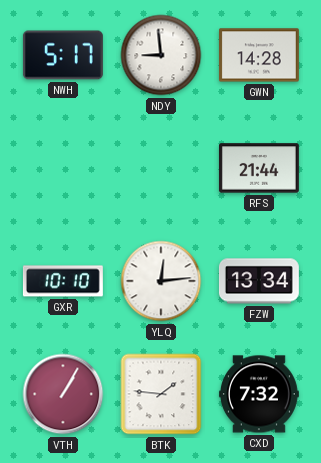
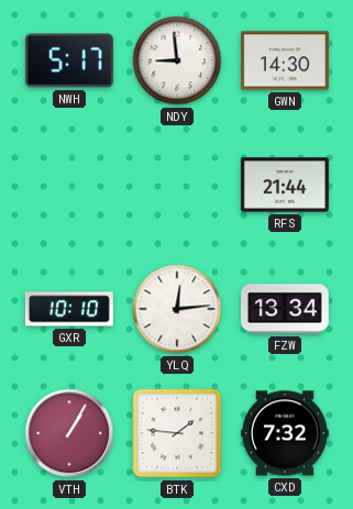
GWN: 14:28 -> 14:30 (285, 60)
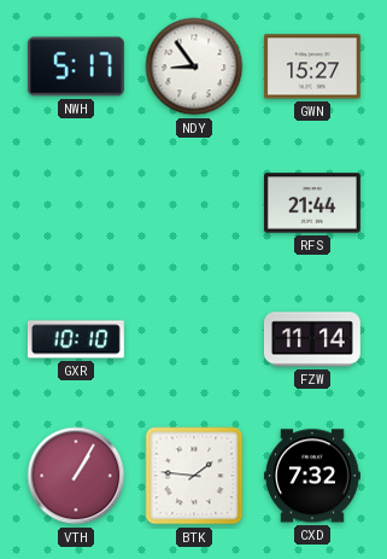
NDY: 8:59 -> 8:54 (194, 66)
GWN: 14:30 -> 15:27 (312, 66)
YLQ: 12:14 -> none (177, 309)
FZW: 13:34 -> 11:14 (312, 339)
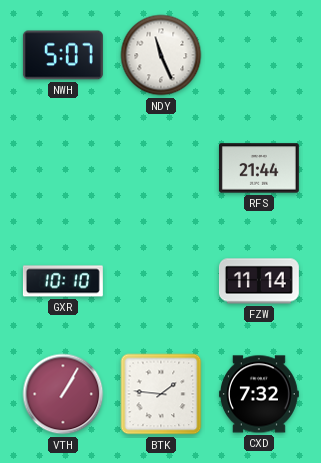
NWH: 5:17 -> 5:07 (63, 55)
NDY: 8:54 -> 11:26 (161, 55)
GWN: 15:27 -> none (312, 66)
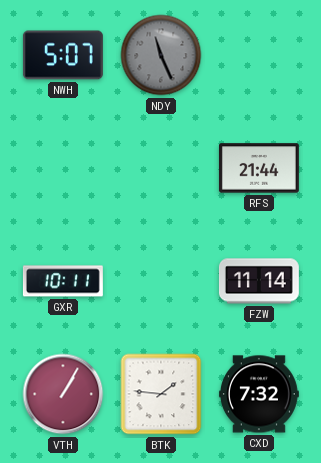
NDY dial: white -> grey (161, 55)
GXR: 10:10 -> 10:11 (63, 281)
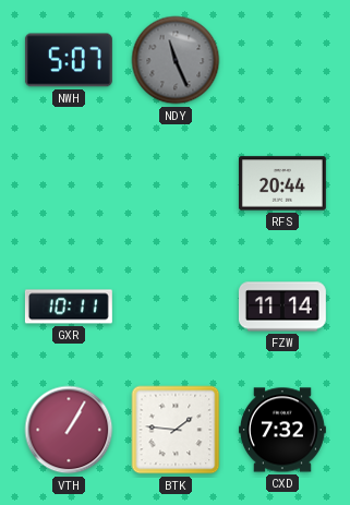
RFS: 21:44 -> 20:44 (282, 183)
